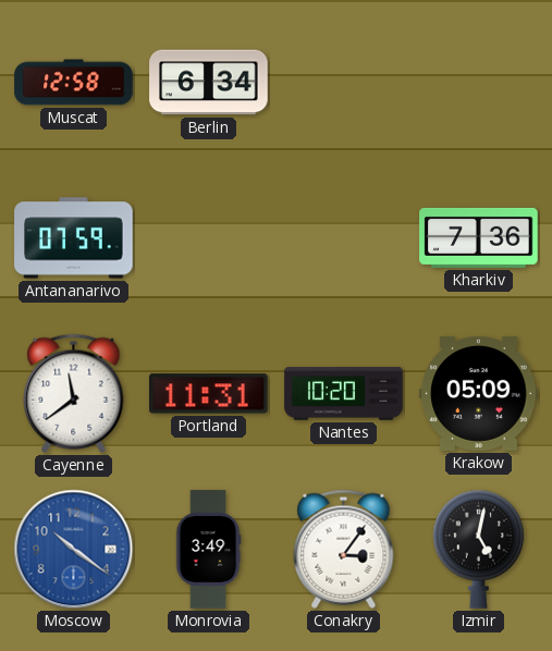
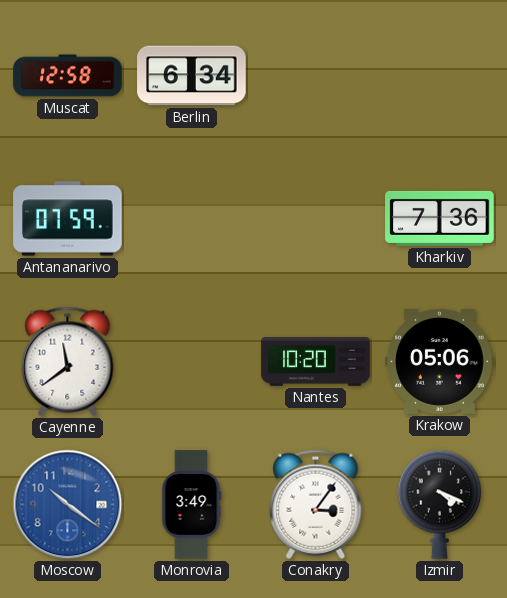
Portland: 11:31 -> none (209, 394)
Krakow: 05:09 -> 05:06 (440, 361)
Izmir: 5:02 -> 4:19 (440, 504)
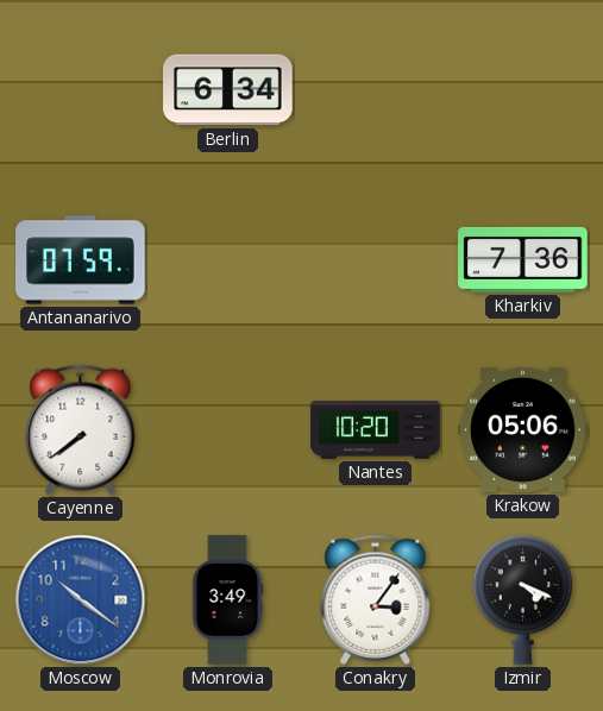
Muscat: 12:58 -> none (68, 76)
Cayenne: 11:39 -> 7:39 (81, 429)
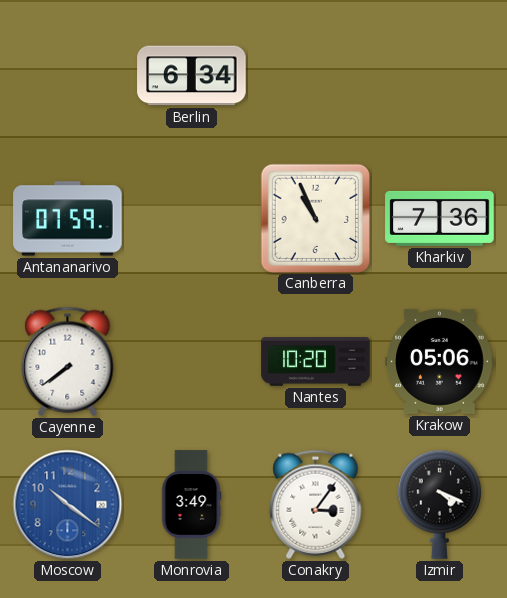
Canberra: none -> 10:56 (315, 218)
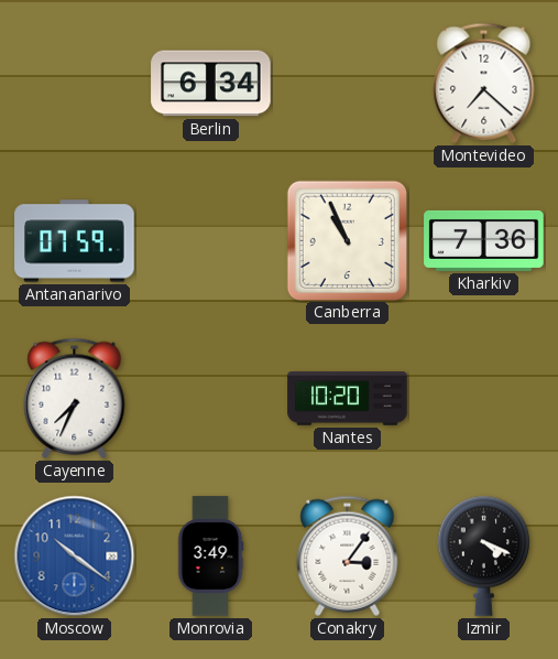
Montevideo: none -> 7:22 (484, 83)
Cayenne: 7:39 -> 7:34 (75, 398)
Krakow: 05:06 -> none (440, 361)
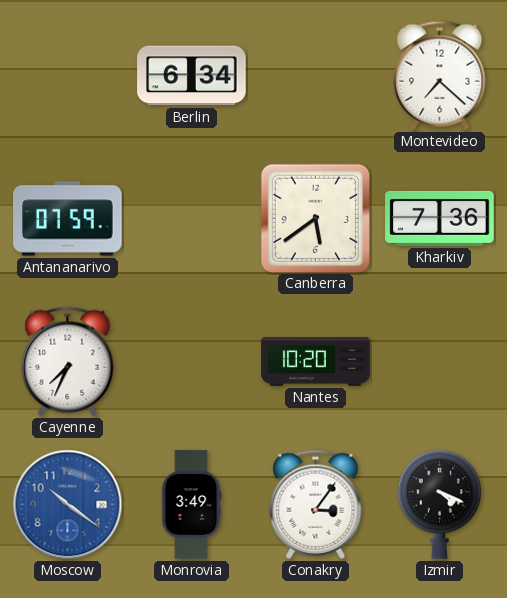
Canberra: 10:56 -> 5:39 (315, 218)
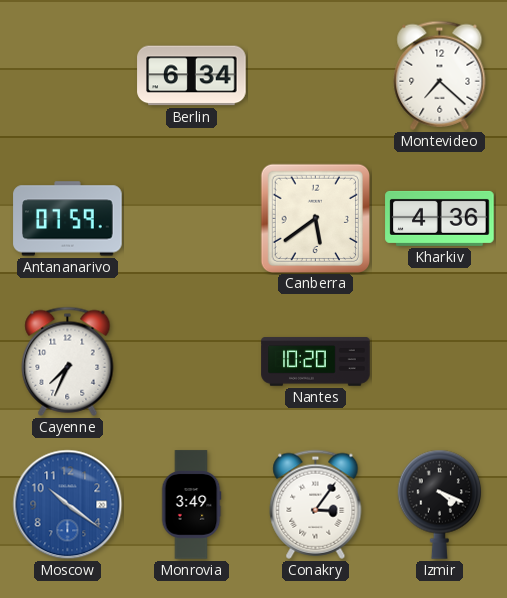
Kharkiv: 7:36 -> 4:36 (440, 218)
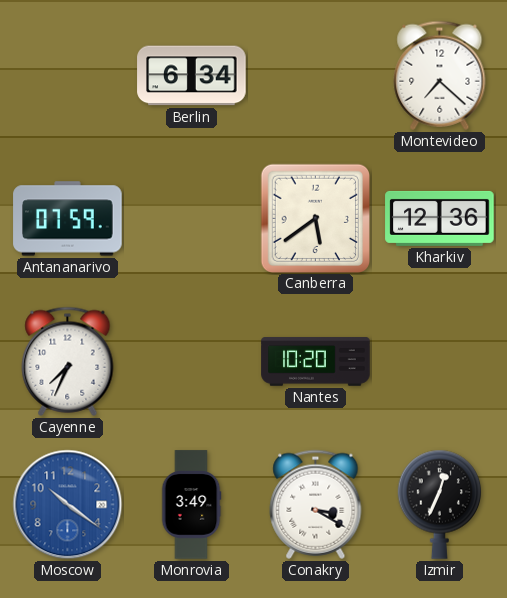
Kharkiv: 4:36 -> 12:36 (440, 218)
Conakry: 3:06 -> 3:20 (316, 504)
Izmir: 4:19 -> 12:34 (440, 504)
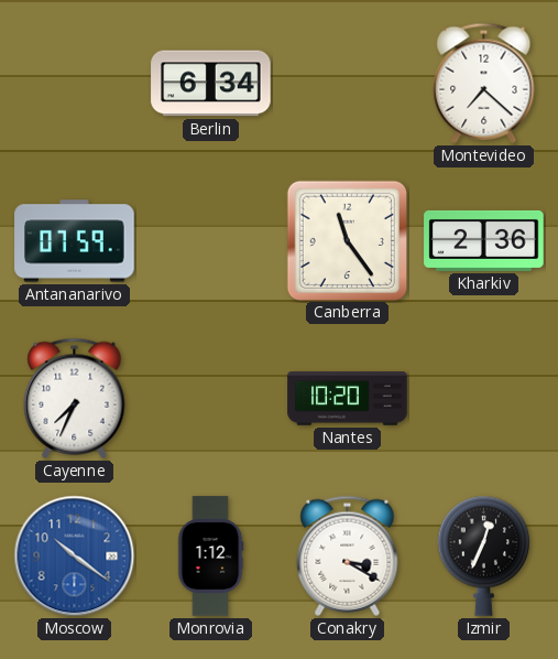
Canberra: 5:39 -> 11:24 (347, 240)
Kharkiv: 12:36 -> 2:36 (484, 240)
Monrovia: 3:49 -> 1:12 (210, 557)
